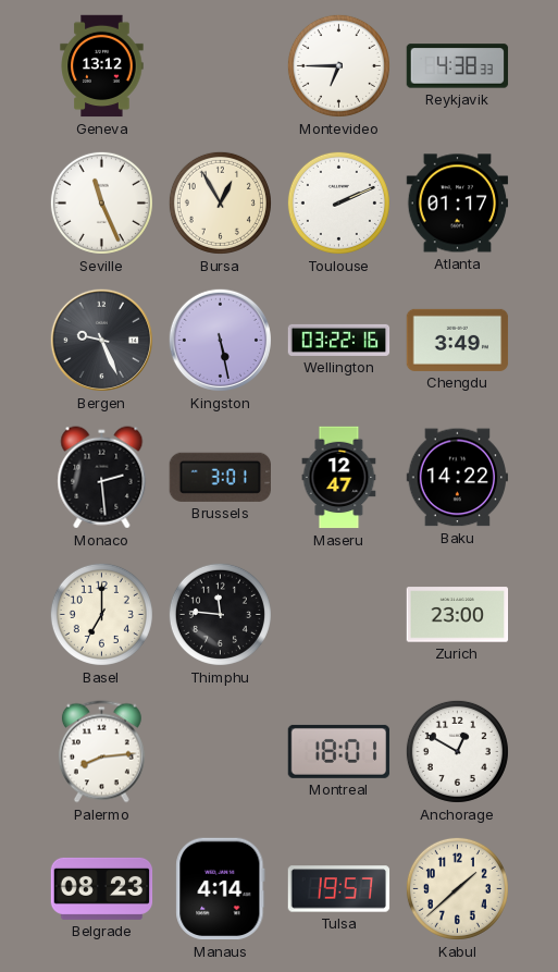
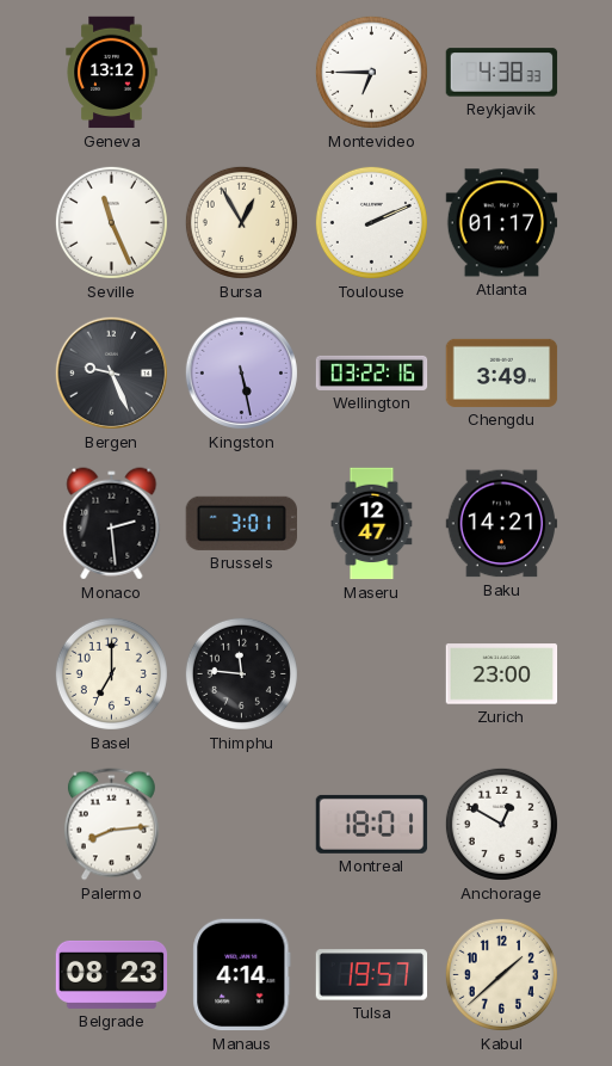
Baku: 14:22 -> 14:21 (502, 524)
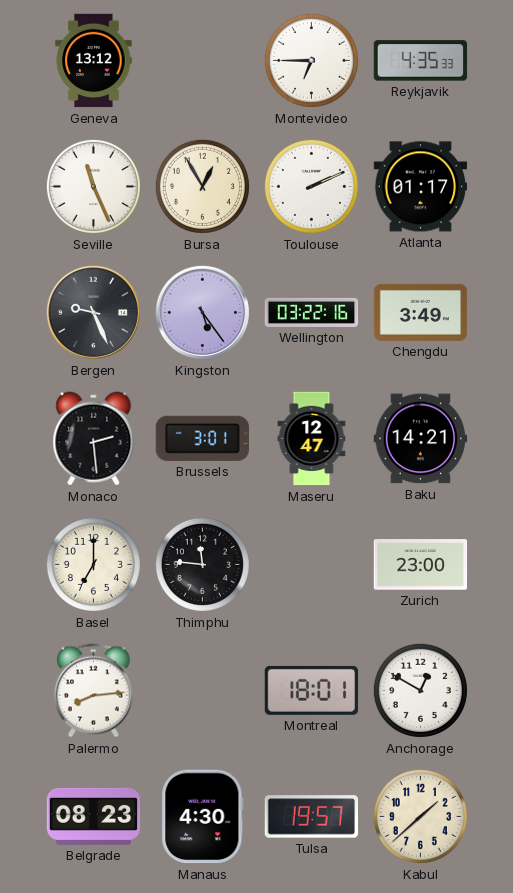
Reykjavik: 4:38 -> 4:35 (421, 61)
Kingston: 5:28 -> 5:24 (202, 312)
Manaus: 4:14 -> 4:30 (203, 817)
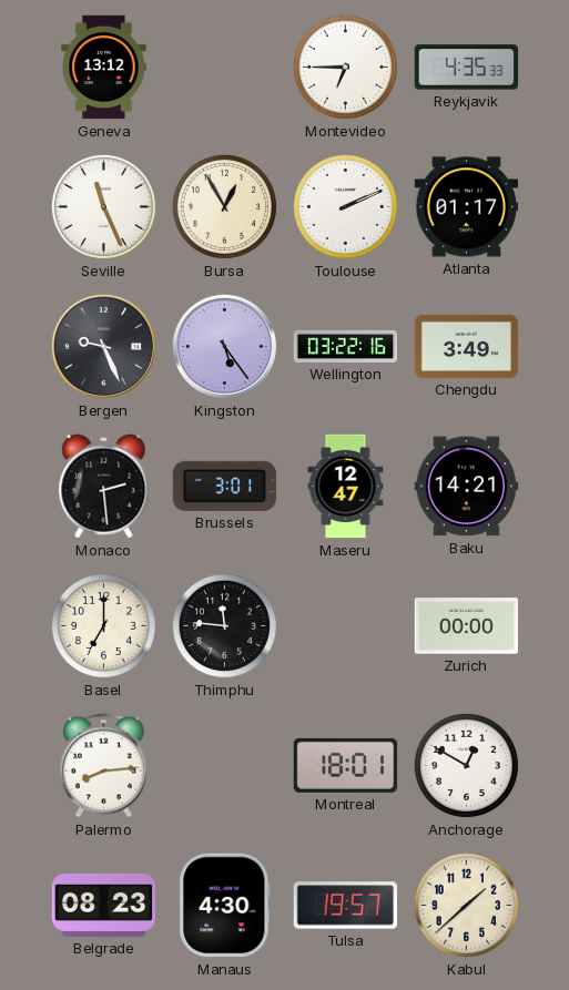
Zurich: 23:00 -> 00:00 (467, 626)
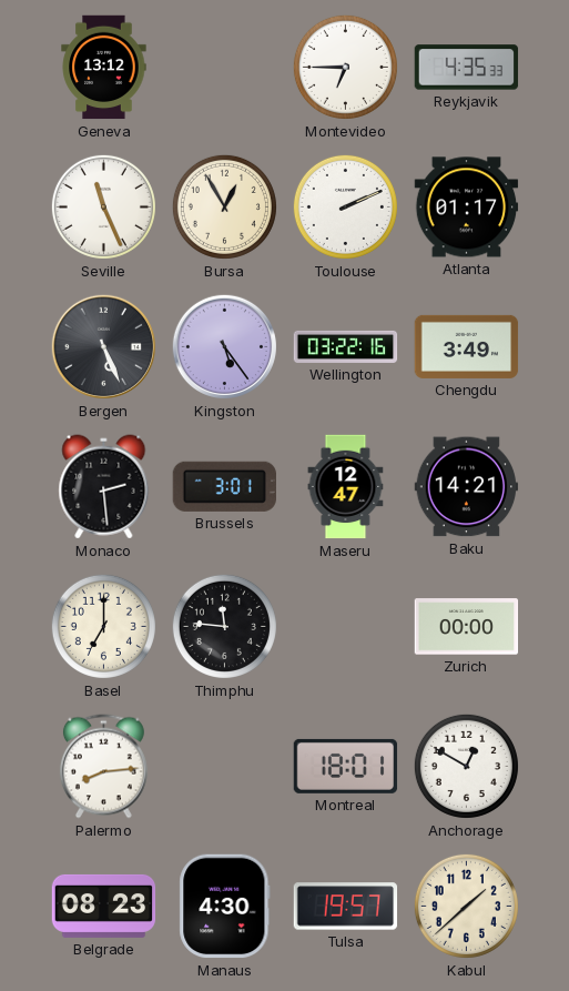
Bergen: 9:26 -> 5:26 (103, 346)
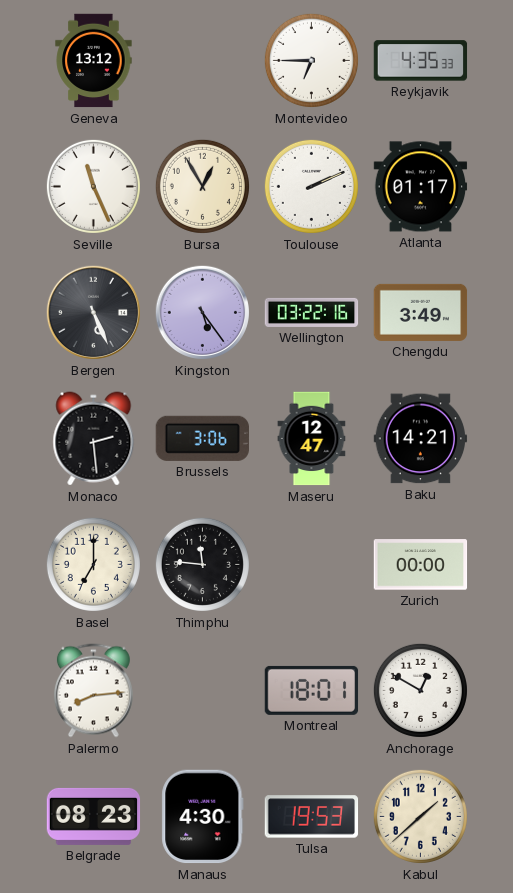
Brussels: 3:01 -> 3:06 (202, 438)
Tulsa: 19:57 -> 19:53 (312, 817)
